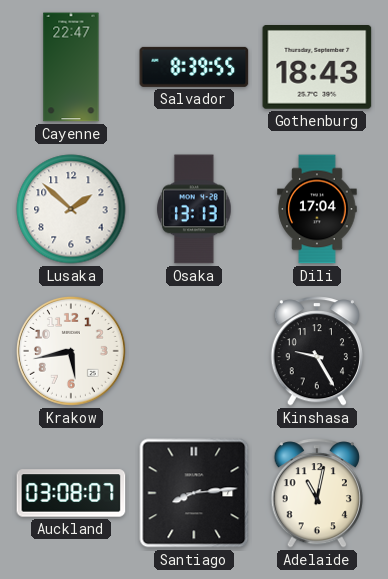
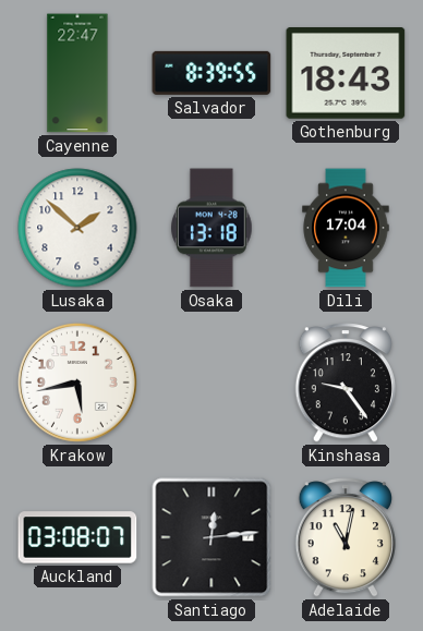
Osaka: 13:13 -> 13:18 (213, 228)
Kinshasa: 9:25 -> 9:24 (346, 383)
Santiago: 8:14 -> 12:14 (211, 537)
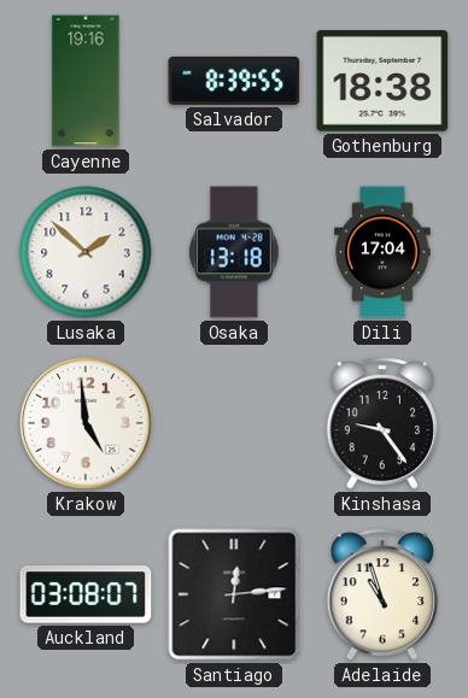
Cayenne: 22:47 -> 19:16 (86, 81)
Gothenburg: 18:43 -> 18:38 (382, 82)
Krakow: 5:43 -> 4:59 (86, 423)
Adelaide: 11:02 -> 10:57 (382, 594)
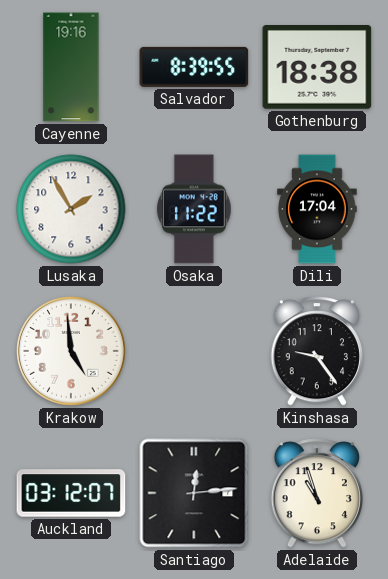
Lusaka: 1:52 -> 1:55 (71, 209)
Osaka: 13:18 -> 11:22 (195, 209)
Auckland: 03:08 -> 03:12 (71, 493)
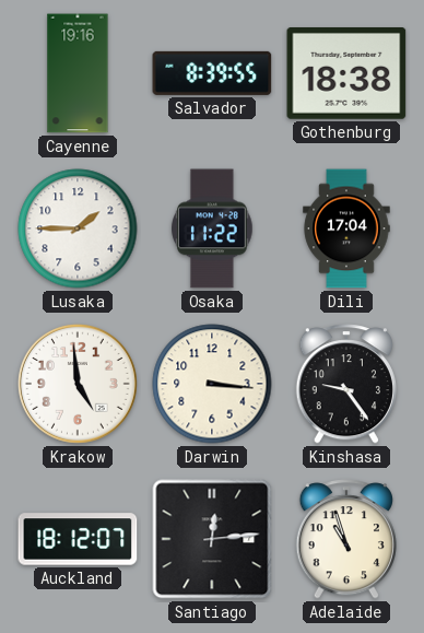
Lusaka: 1:55 -> 1:45 (78, 228)
Darwin: none -> 3:16 (212, 384)
Auckland: 03:12 -> 18:12 (78, 539)
